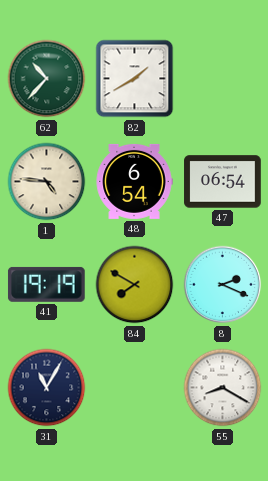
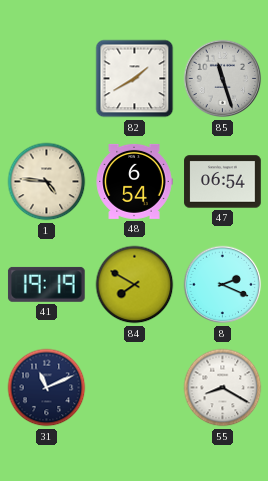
62: 10:37 -> none (47, 79)
85: none -> 11:27 (223, 79)
31: 11:05 -> 11:11 (47, 388)
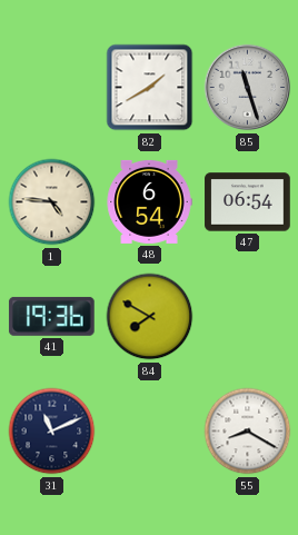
41: 19:19 -> 19:36 (51, 316)
8: 2:19 -> none (223, 285)
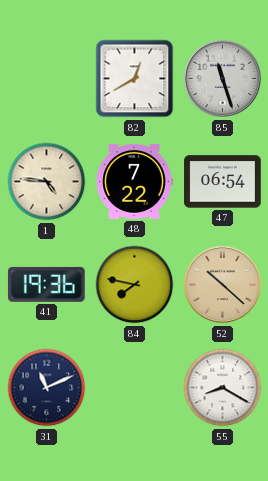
82: 1:40 -> 12:40 (135, 79)
48: 6:54 -> 7:22 (134, 181)
84: 7:50 -> 7:47 (135, 285)
52: none -> 10:22 (223, 285)
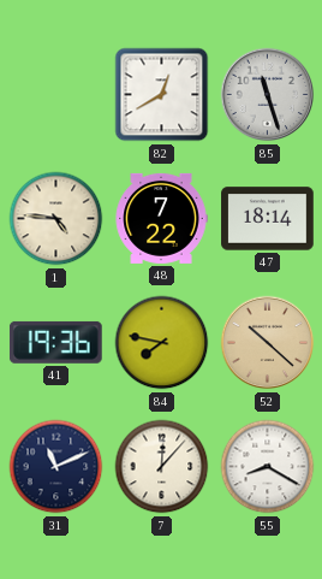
47: 06:54 -> 18:14 (268, 219)
7: none -> 12:07 (162, 467)
